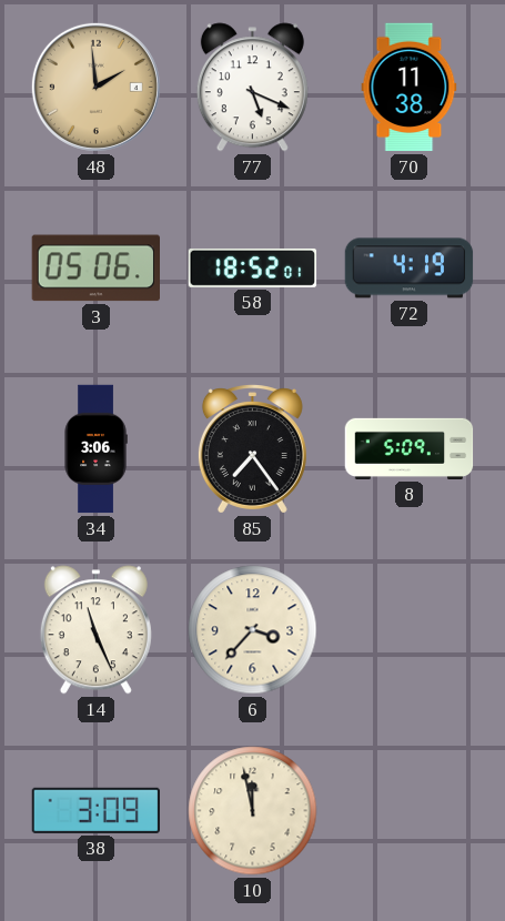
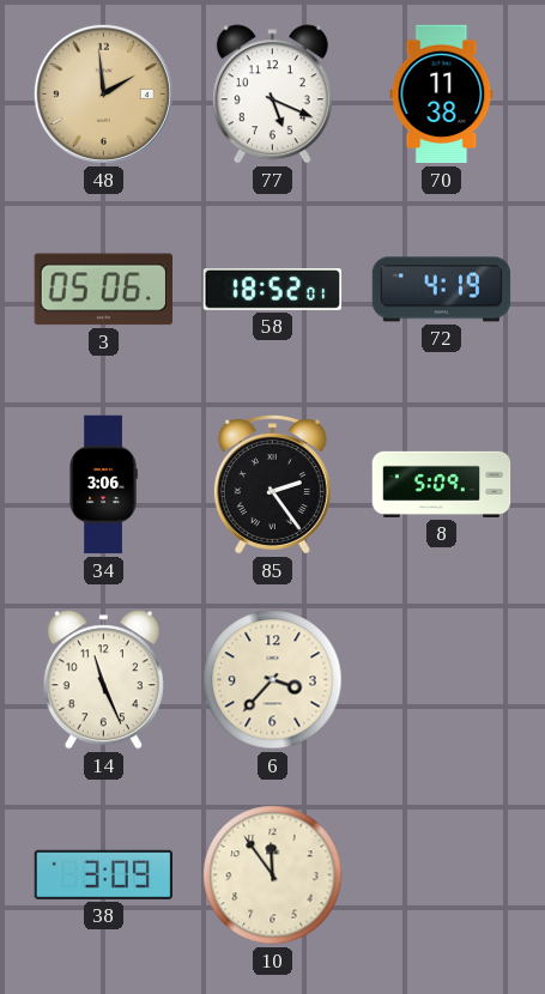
85: 7:24 -> 2:24 (272, 485)
10: 11:58 -> 11:54 (273, 875)
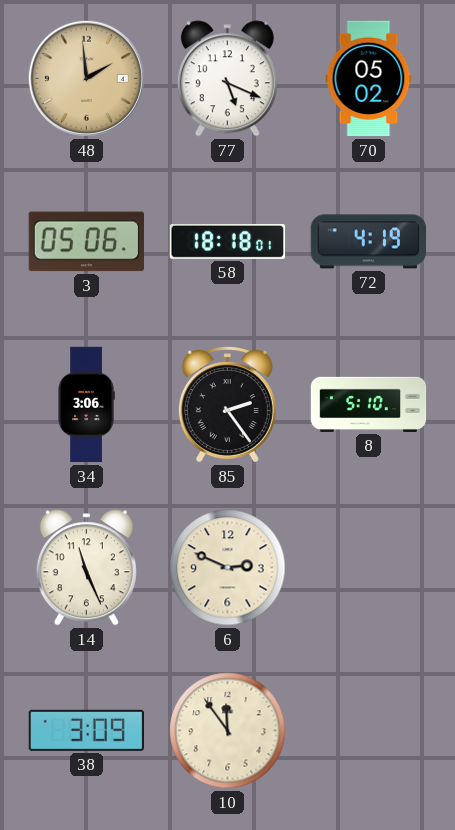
70: 11:38 -> 05:02 (369, 79)
58: 18:52 -> 18:18 (228, 241)
8: 5:09 -> 5:10 (369, 404)
6: 3:37 -> 2:49 (228, 568)
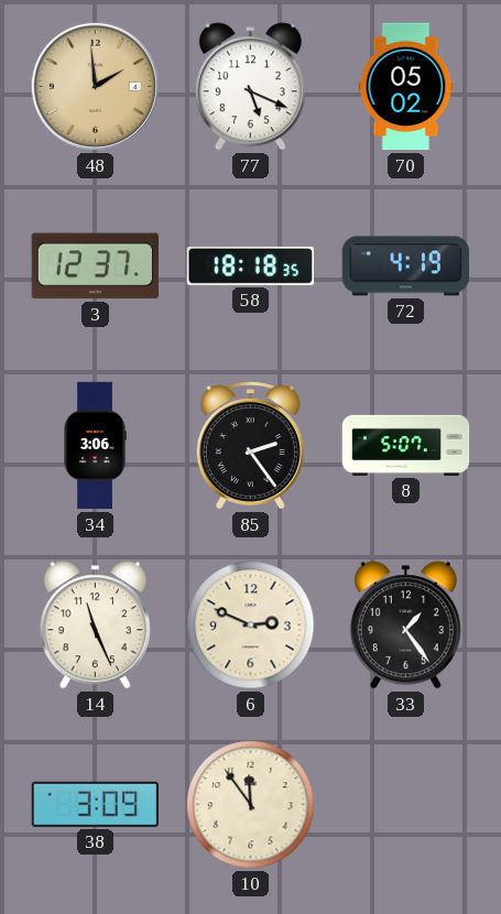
3: 05:06 -> 12:37 (95, 266)
58: 18:18:01 -> 18:18:35 (251, 265)
8: 5:10 -> 5:07 (406, 445)
33: none -> 1:24 (405, 625)
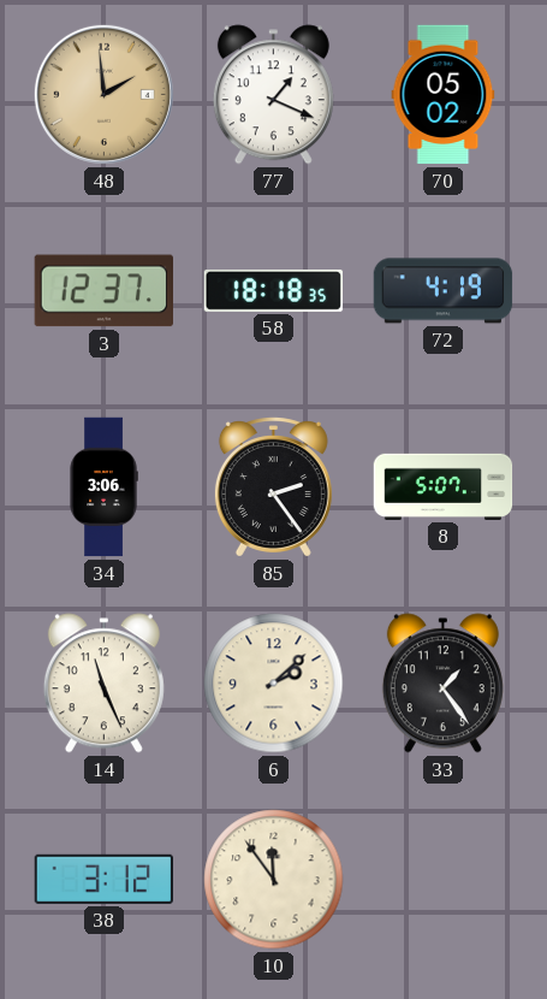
77: 5:19 -> 1:19 (273, 95)
6: 2:49 -> 2:08 (274, 684)
38: 3:09 -> 3:12 (103, 879)
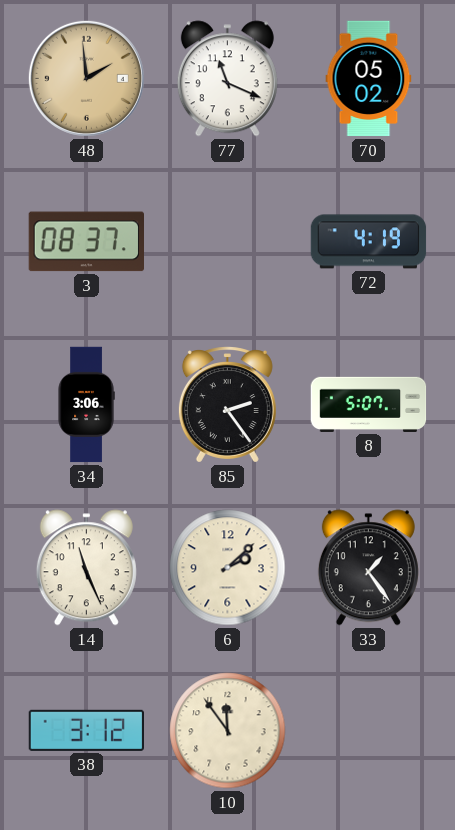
77: 1:19 -> 11:19 (227, 79)
3: 12:37 -> 08:37 (86, 242)
58: 18:18 -> none (274, 290)
